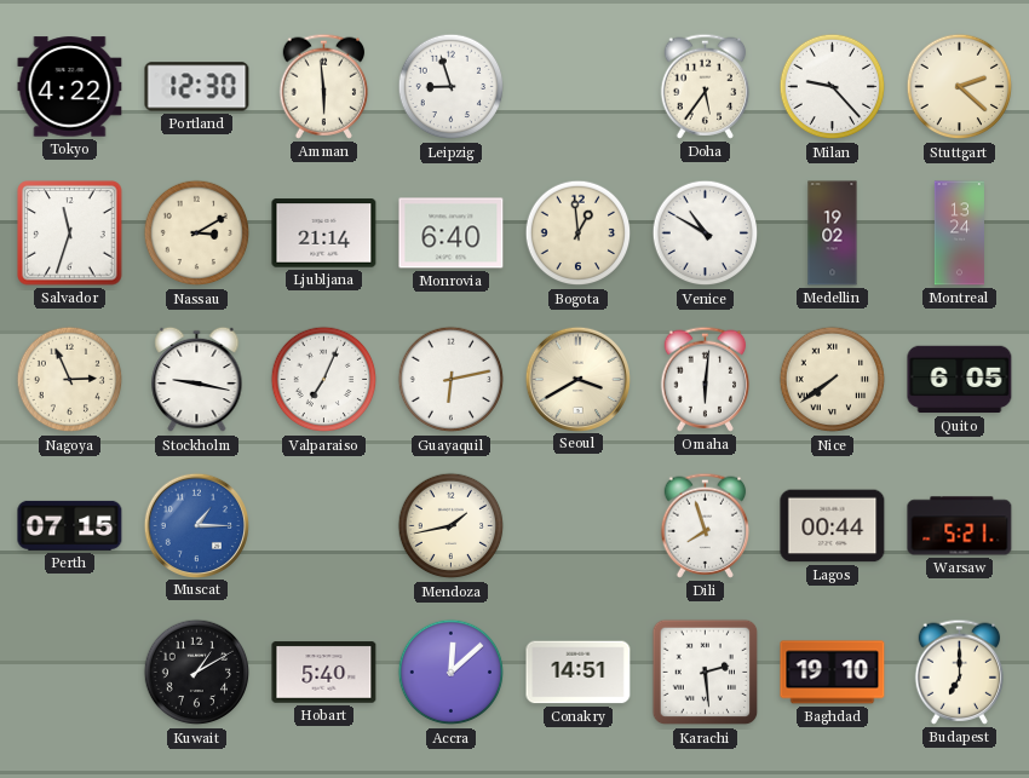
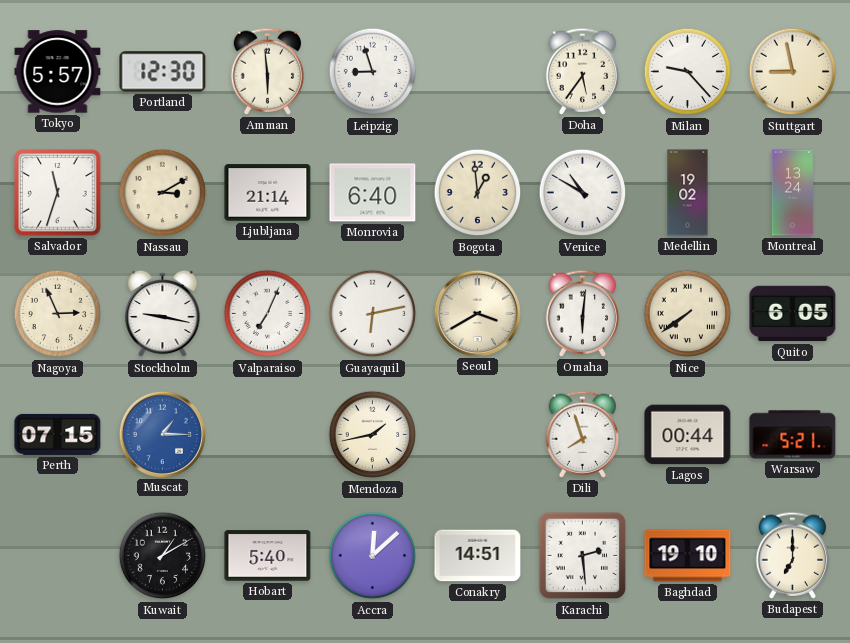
Tokyo: 4:22 -> 5:57 (58, 72)
Stuttgart: 2:22 -> 8:58 (793, 72)
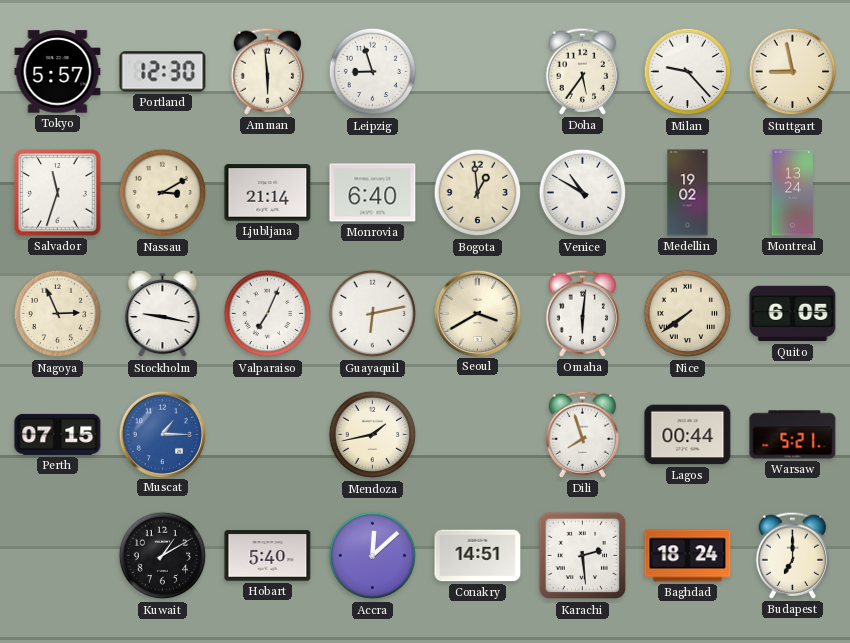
Baghdad: 19:10 -> 18:24 (688, 556)
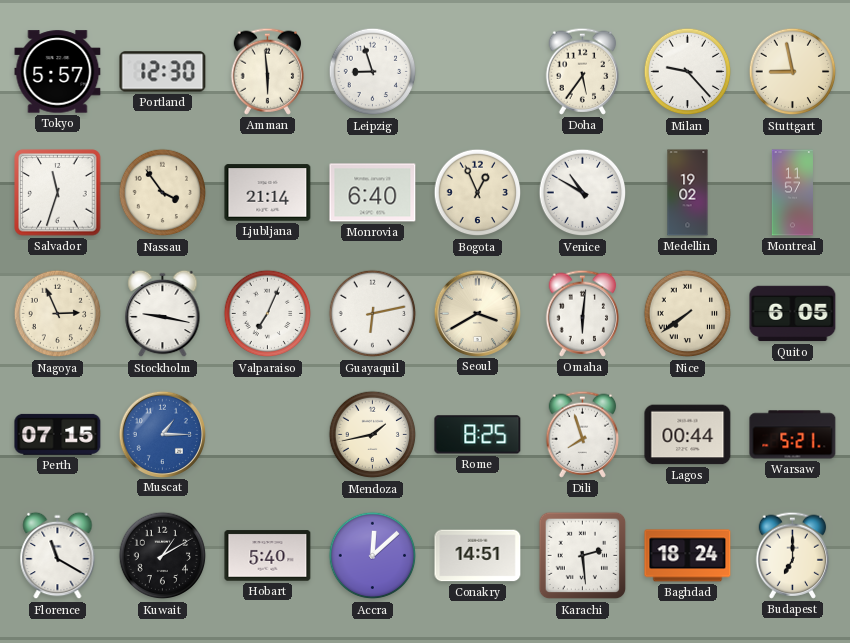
Nassau: 3:10 -> 3:54 (163, 193)
Bogota: 12:59 -> 12:56 (478, 193)
Montreal: 13:24 -> 11:57 (792, 193)
Rome: none -> 8:25 (478, 435)
Florence: none -> 11:20 (58, 556)
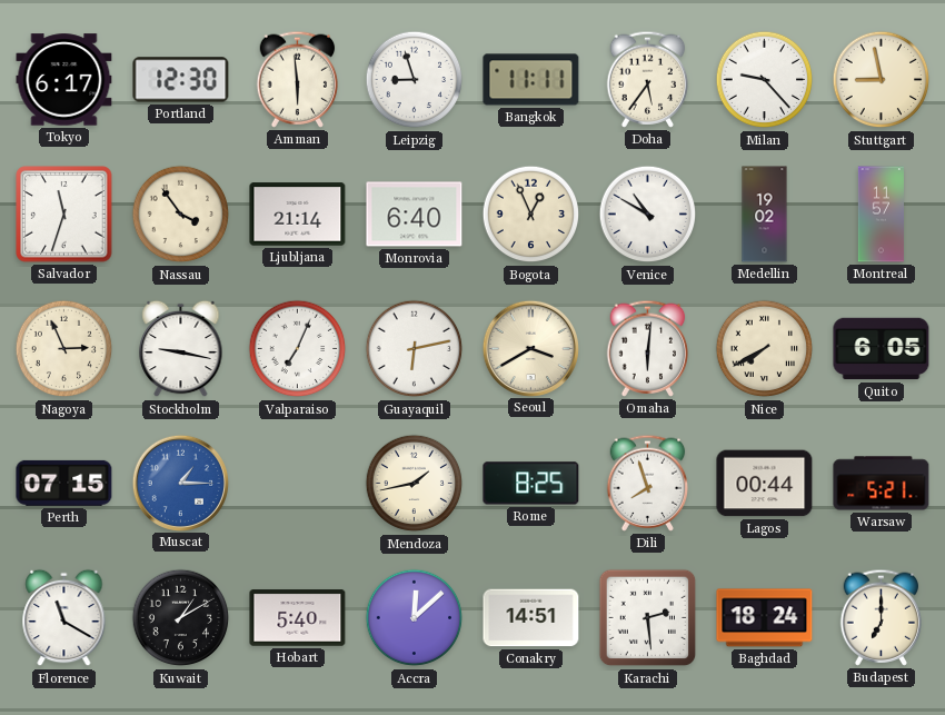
Tokyo: 5:57 -> 6:17 (64, 80)
Bangkok: none -> 11:11 (531, 80)
Nice: 7:39 -> 7:40 (765, 349)
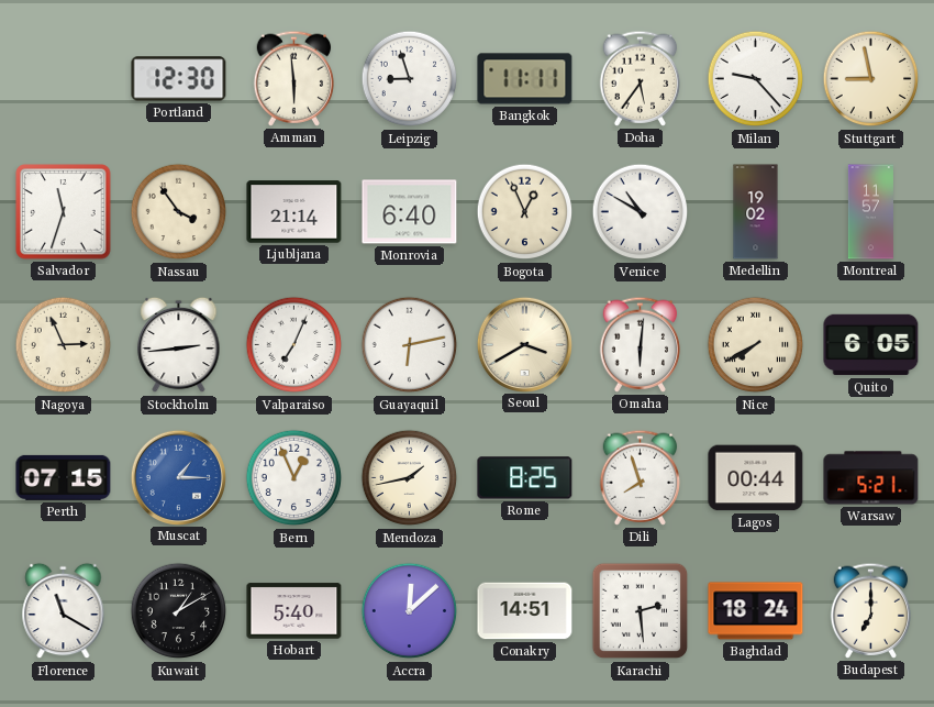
Tokyo: 6:17 -> none (64, 80)
Stockholm: 9:17 -> 2:44 (179, 345)
Bern: none -> 12:56 (294, 478)
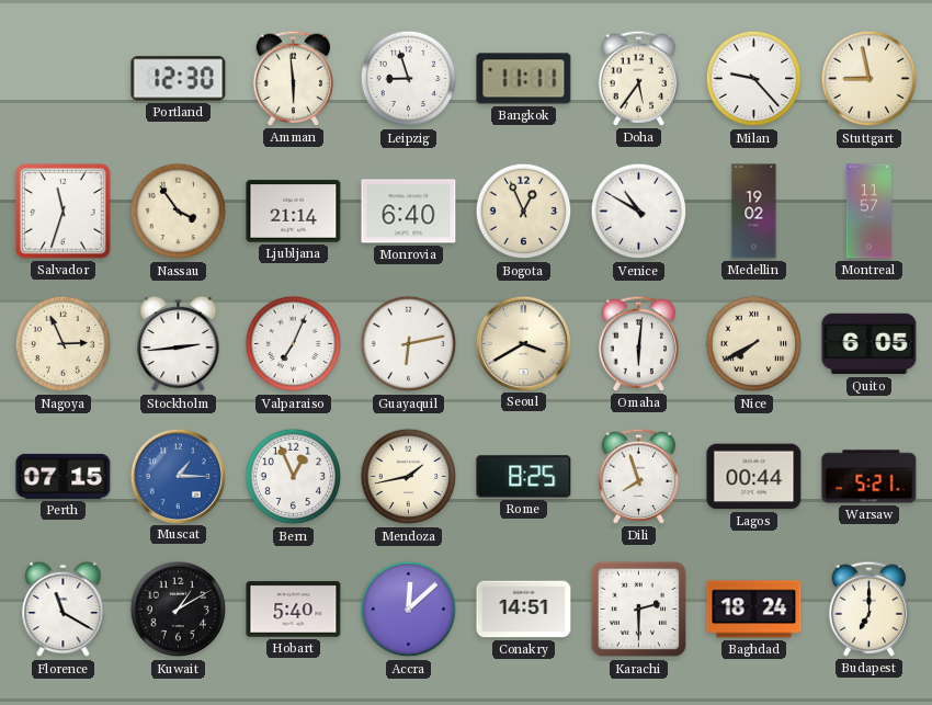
Karachi: 2:29 -> 2:30 (639, 610)
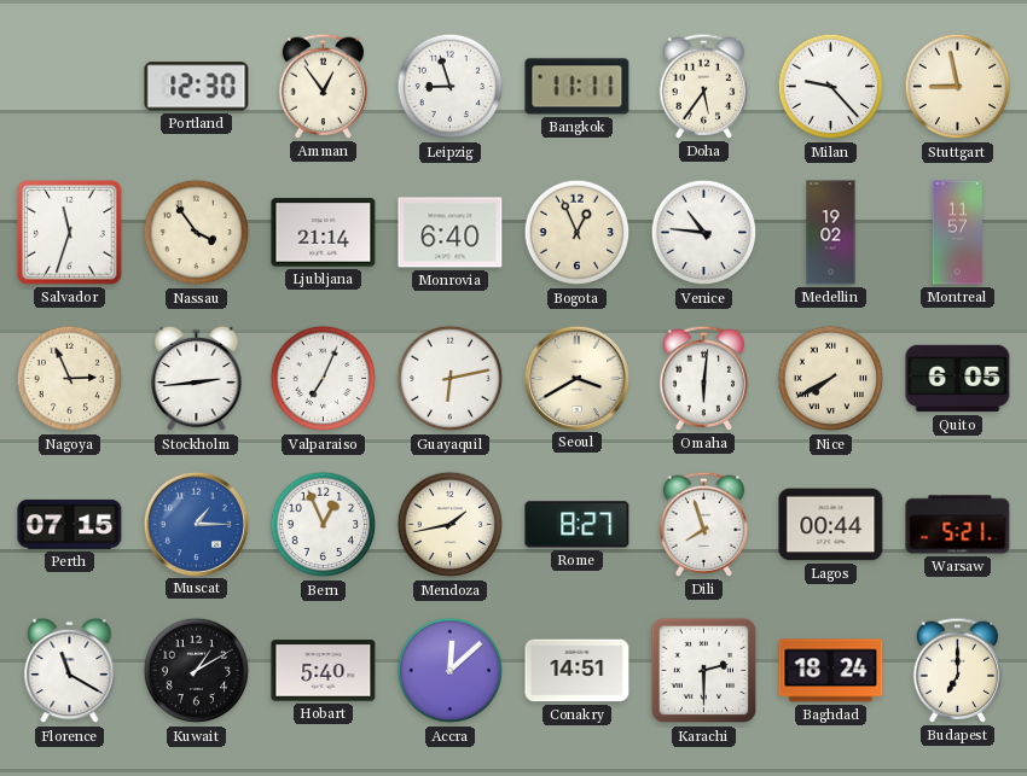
Amman: 5:59 -> 12:54 (324, 86)
Venice: 10:50 -> 10:46 (704, 233)
Rome: 8:25 -> 8:27 (578, 525)
